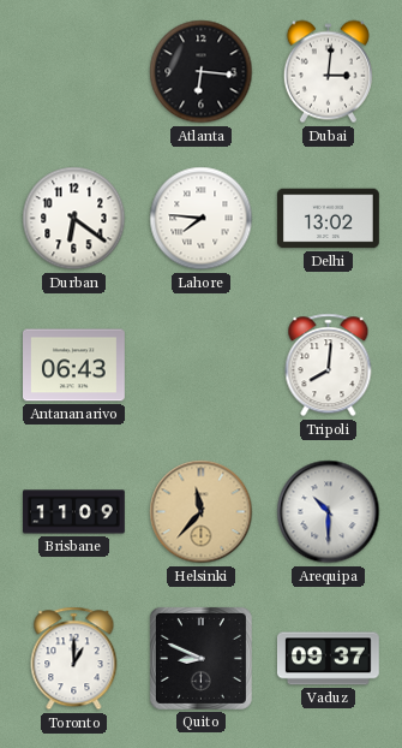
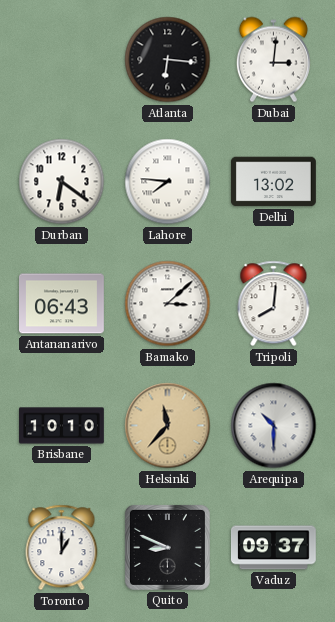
Bamako: none -> 3:08 (168, 304)
Brisbane: 11:09 -> 10:10 (62, 426)
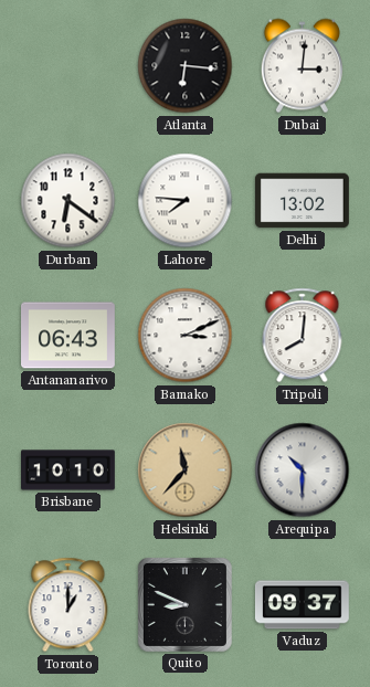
Bamako: 3:08 -> 3:11 (186, 336)
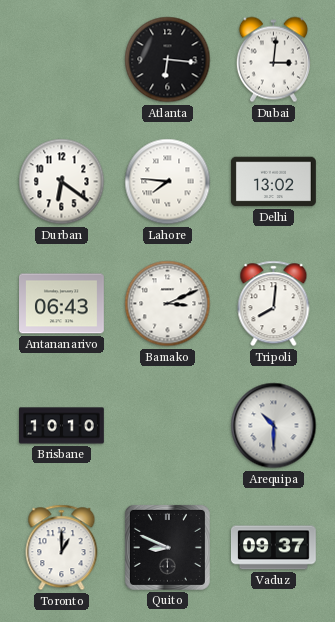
Helsinki: 11:37 -> none (186, 471)
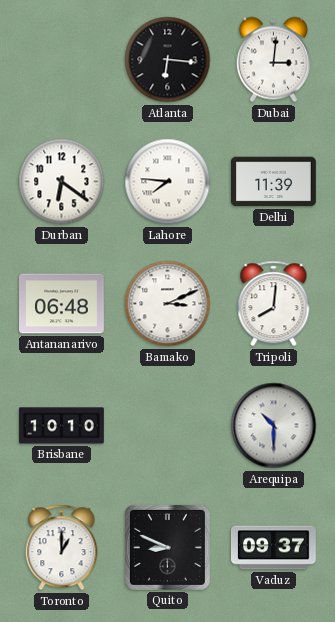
Delhi: 13:02 -> 11:39 (274, 182)
Antananarivo: 06:43 -> 06:48 (62, 304)
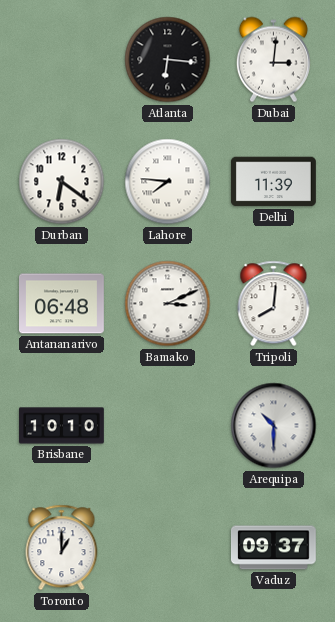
Quito: 8:49 -> none (167, 547)
